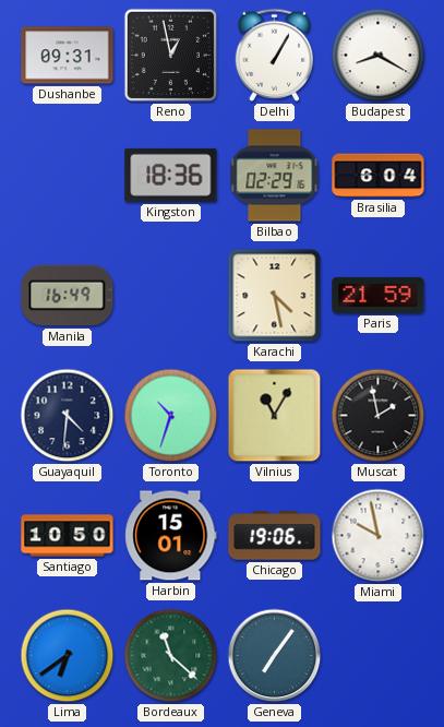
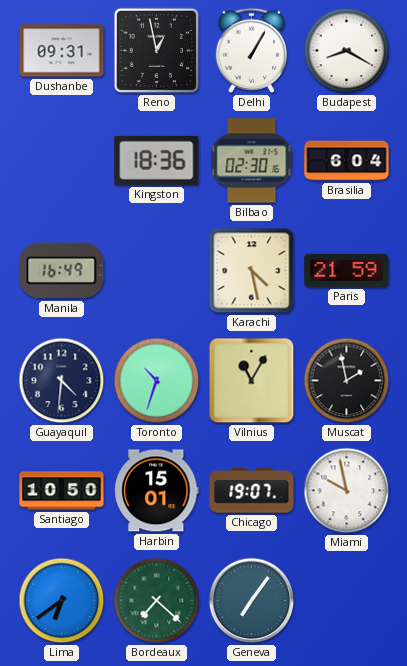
Bilbao: 02:29 -> 02:30 (252, 161)
Chicago: 19:06 -> 19:07 (252, 491)
Bordeaux: 11:22 -> 7:22 (157, 601)
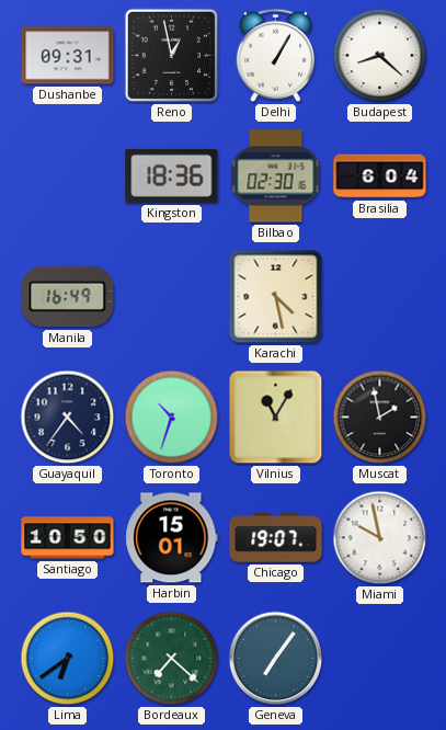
Budapest: 8:20 -> 8:22 (380, 56)
Paris: 21:59 -> none (347, 270)
Guayaquil: 4:31 -> 4:36 (68, 418)
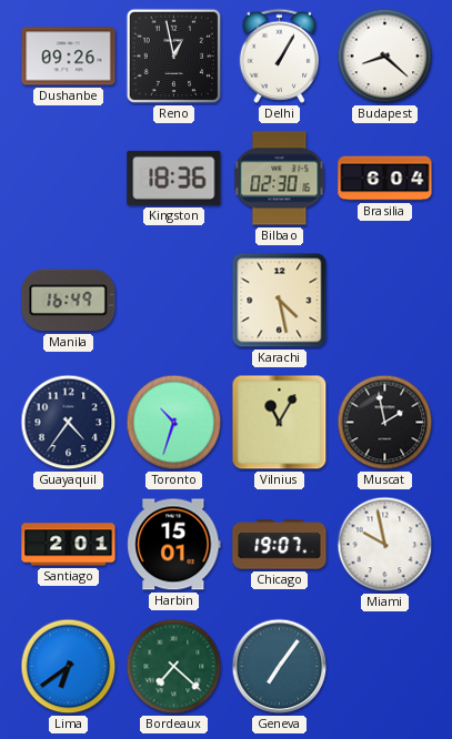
Dushanbe: 09:31 -> 09:26 (69, 57)
Santiago: 10:50 -> 2:01 (69, 545)
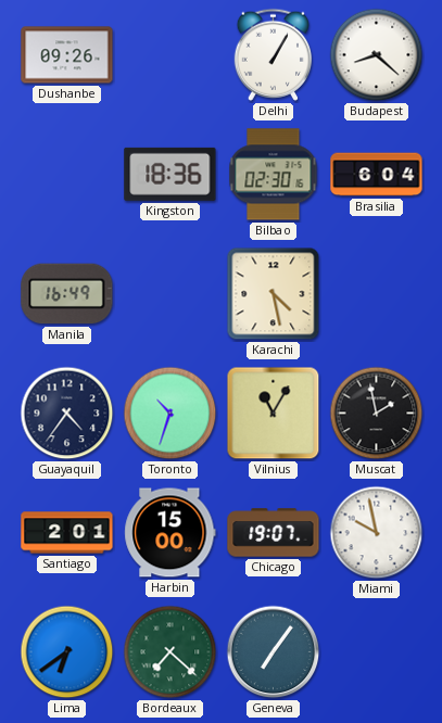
Reno: 12:58 -> none (174, 57)
Harbin: 15:01 -> 15:00 (171, 533)
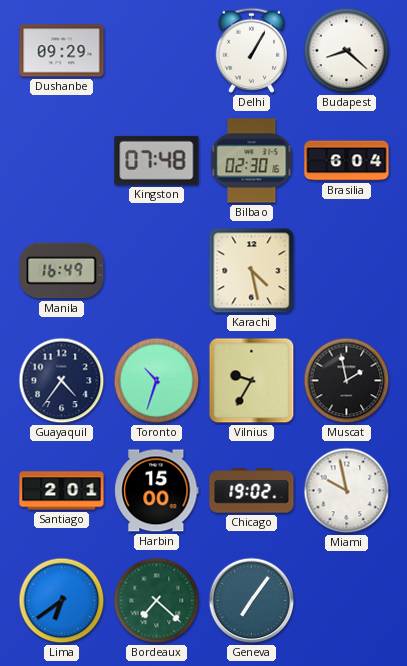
Dushanbe: 09:26 -> 09:29 (62, 51)
Kingston: 18:36 -> 07:48 (157, 160)
Vilnius: 11:05 -> 9:35 (252, 381)
Chicago: 19:07 -> 19:02 (252, 491)
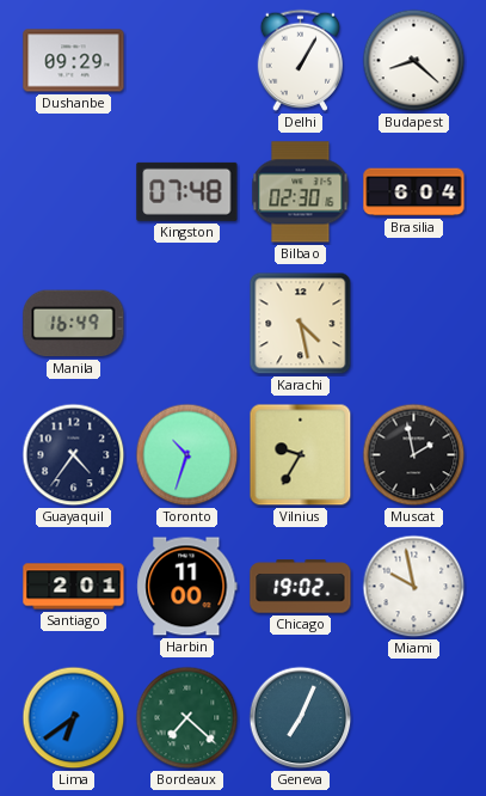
Harbin: 15:00 -> 11:00 (187, 587)
Geneva: 7:06 -> 7:04 (301, 718)
